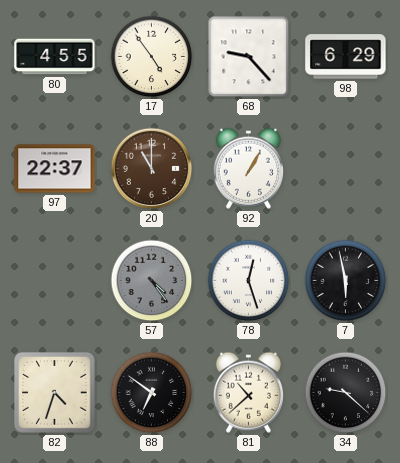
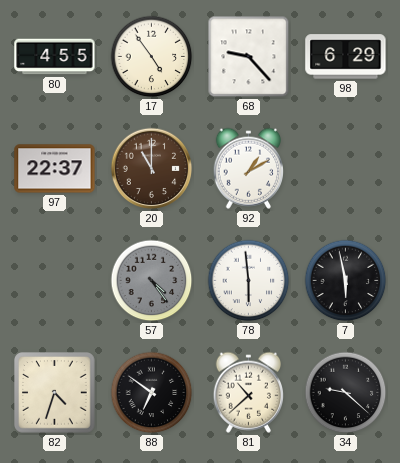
92: 1:05 -> 1:10 (248, 168)
78: 12:27 -> 5:59 (249, 281)
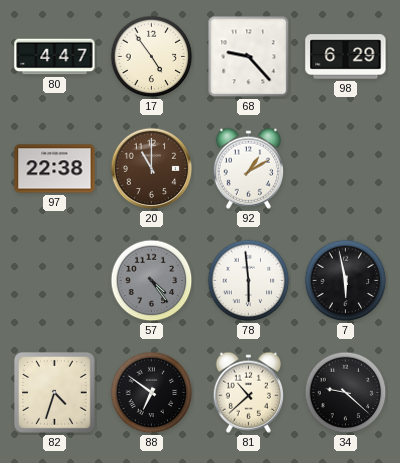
80: 4:55 -> 4:47 (55, 57)
97: 22:37 -> 22:38 (55, 169)
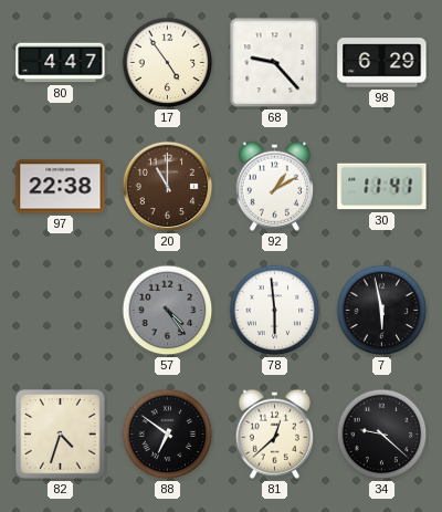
30: none -> 11:41 (382, 187)
81: 10:38 -> 12:38 (274, 433)
